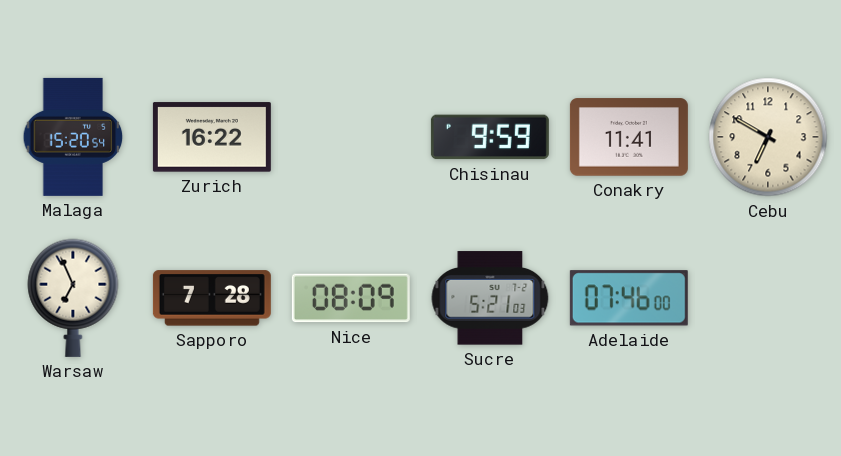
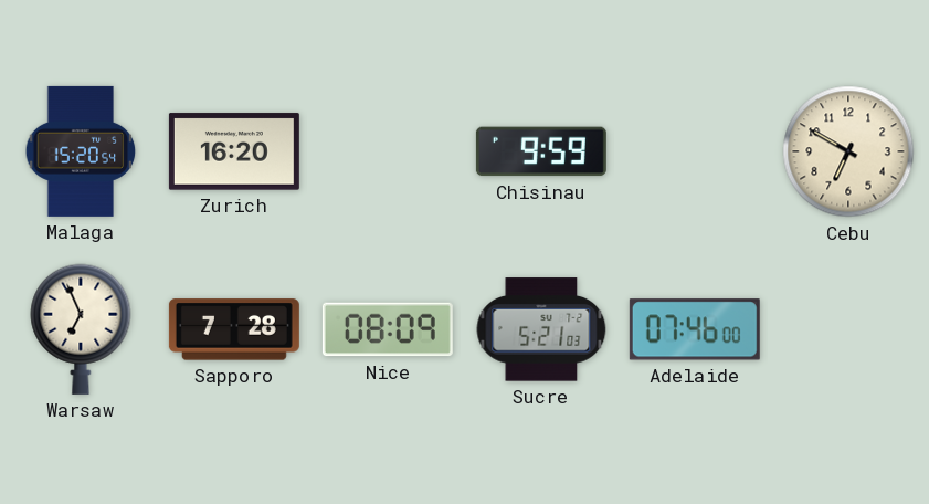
Zurich: 16:22 -> 16:20 (234, 151)
Conakry: 11:41 -> none (629, 137)
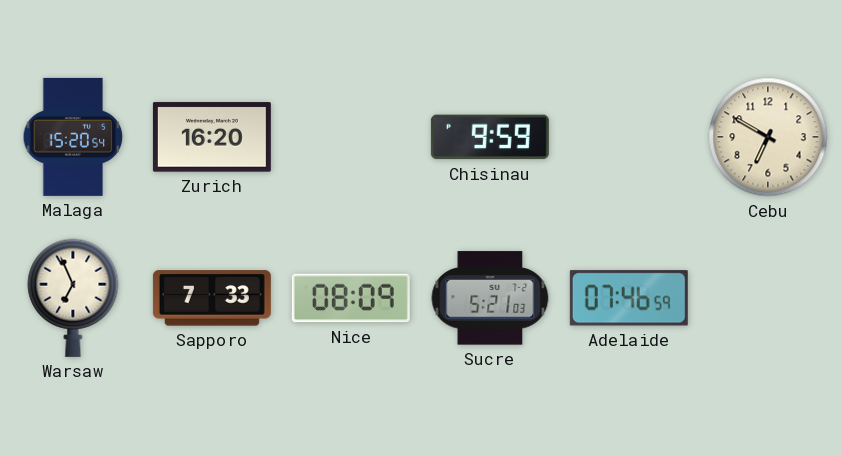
Sapporo: 7:28 -> 7:33 (212, 298)
Adelaide: 07:46:00 -> 07:46:59 (629, 298)
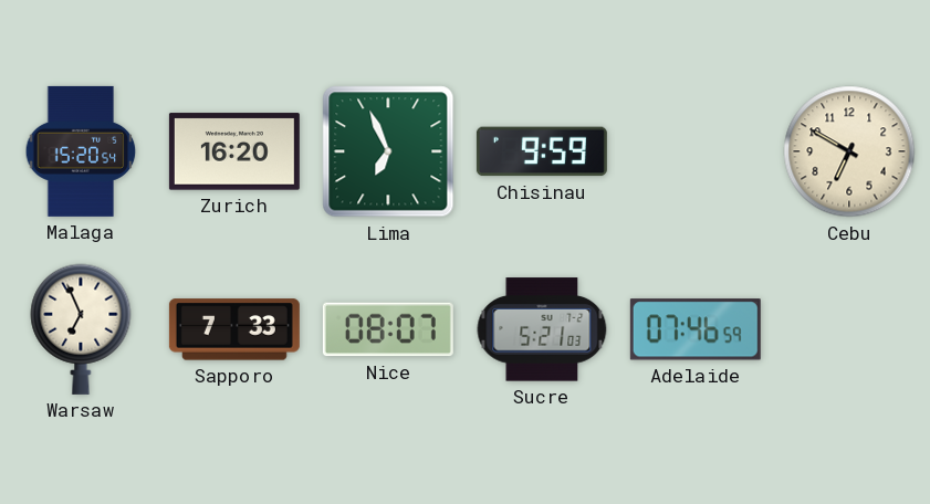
Lima: none -> 6:56 (388, 151)
Nice: 08:09 -> 08:07 (388, 329)
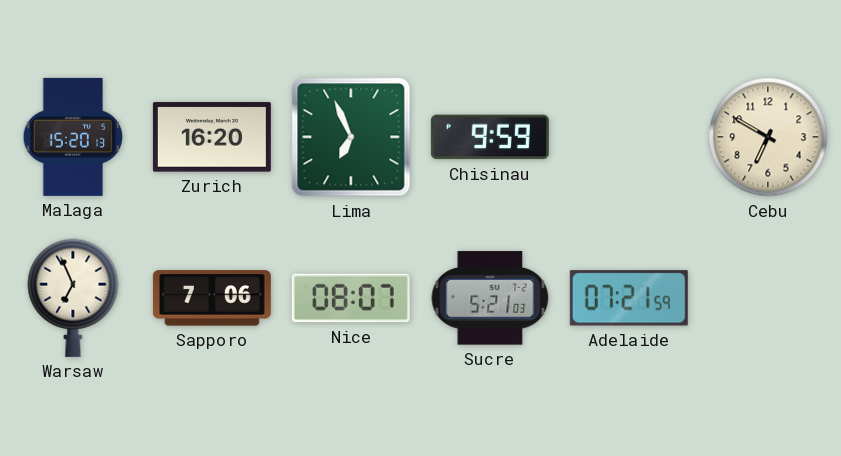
Malaga: 15:20:54 -> 15:20:13 (73, 137)
Sapporo: 7:33 -> 7:06 (212, 298)
Adelaide: 07:46 -> 07:21 (629, 298)
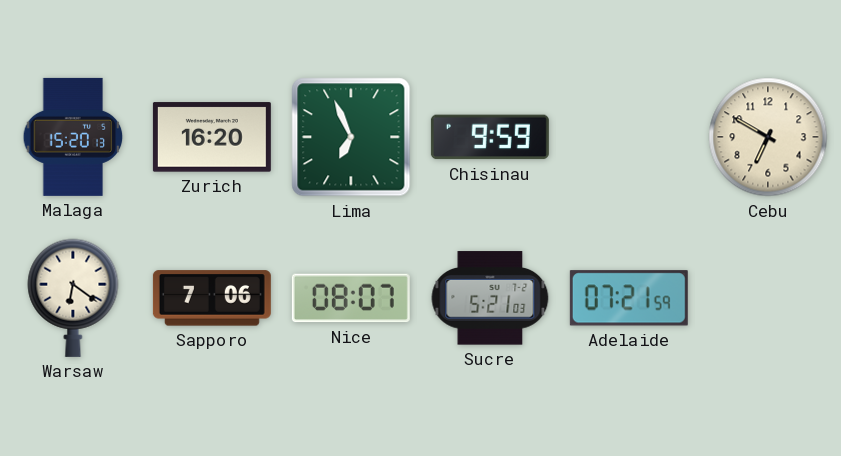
Warsaw: 6:56 -> 6:21 (73, 298)
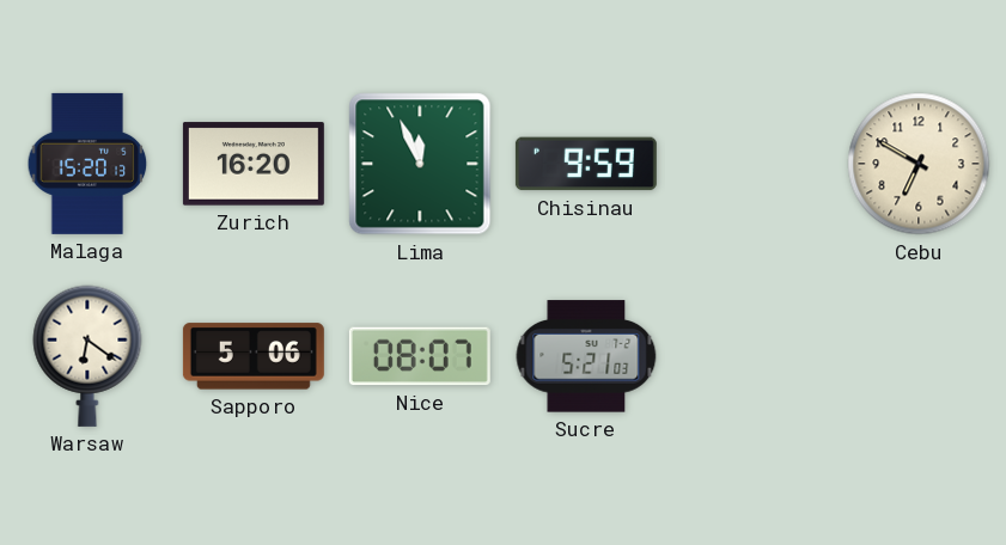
Lima: 6:56 -> 11:56 (420, 164)
Sapporo: 7:06 -> 5:06 (254, 356)
Adelaide: 07:21 -> none (629, 298)
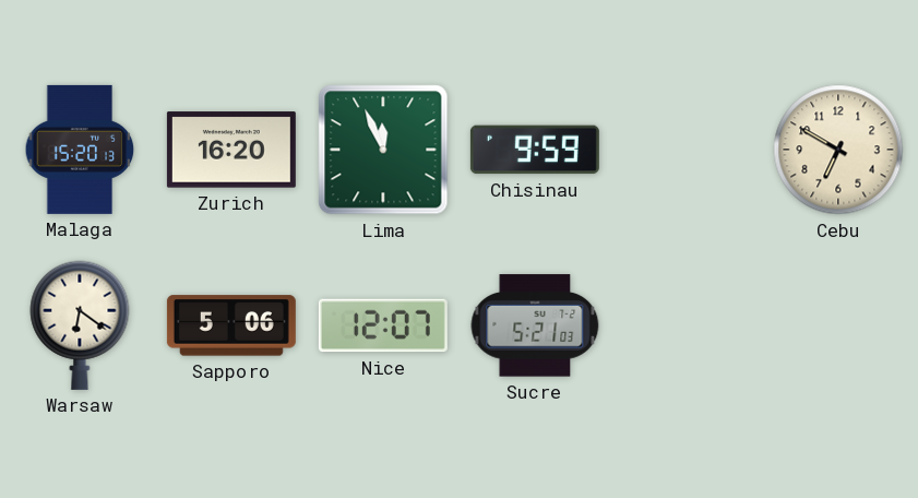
Nice: 08:07 -> 12:07 (383, 325)
